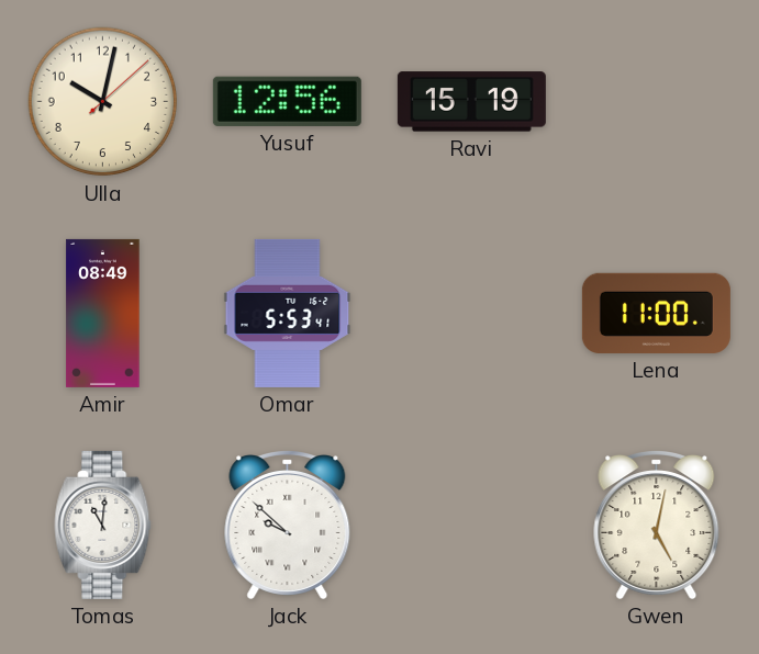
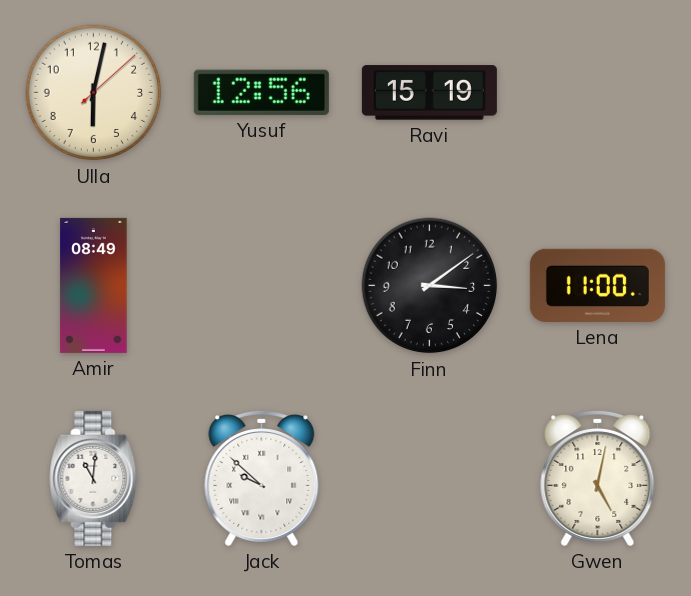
Ulla: 10:02 -> 6:02 (94, 93)
Omar: 5:53 -> none (288, 313)
Finn: none -> 3:09 (430, 286)
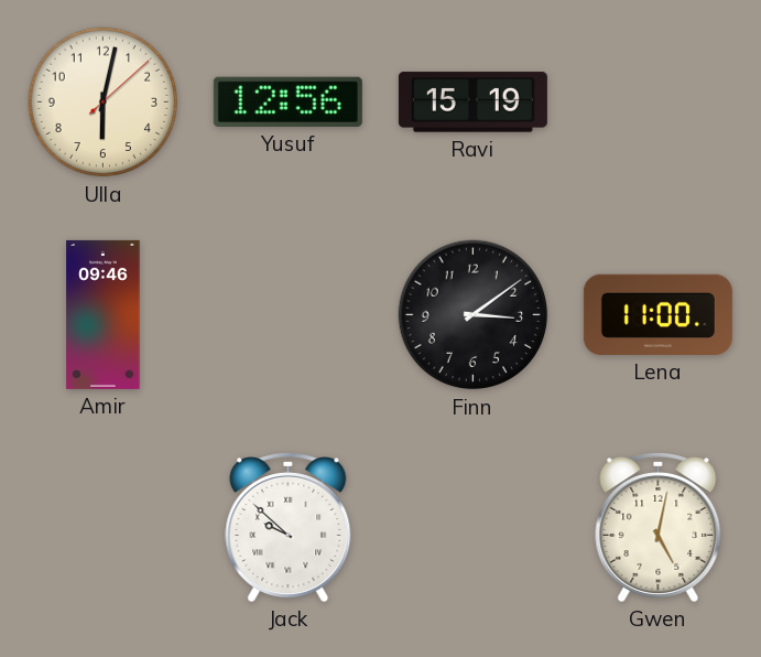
Amir: 08:49 -> 09:46 (104, 314)
Tomas: 11:01 -> none (94, 478)
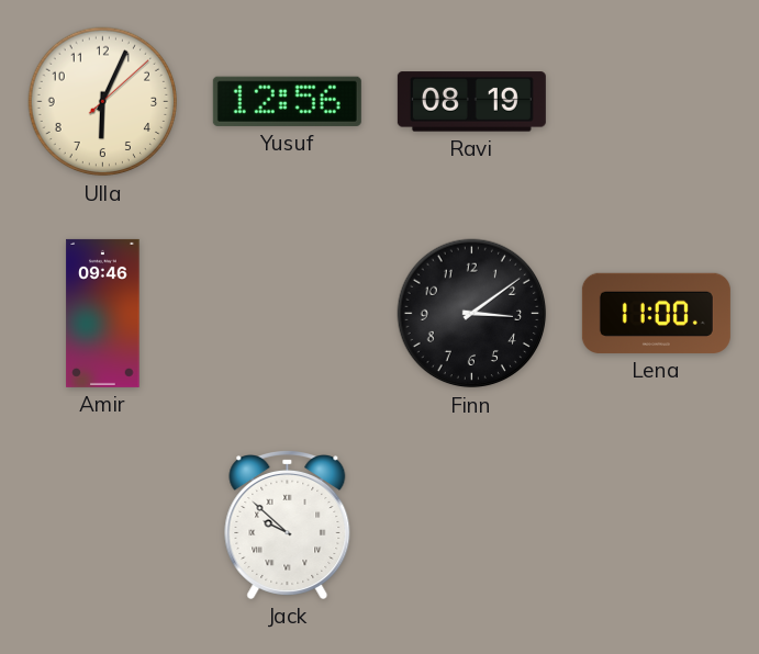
Ulla: 6:02 -> 6:04 (103, 102)
Ravi: 15:19 -> 08:19 (471, 102)
Gwen: 5:02 -> none (659, 528)
